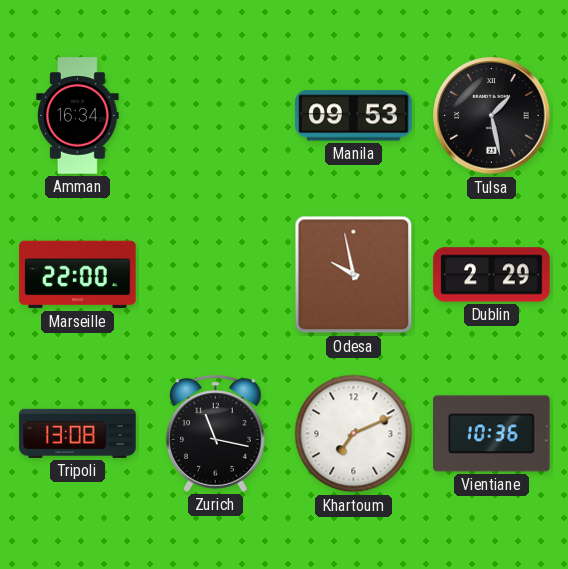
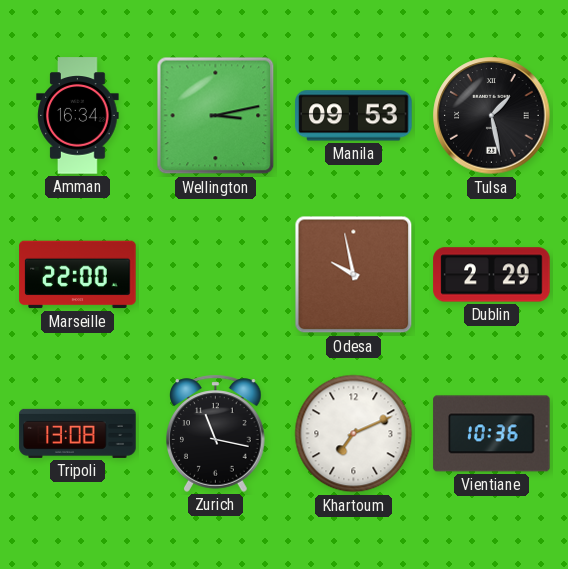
Wellington: none -> 3:13 (216, 116)
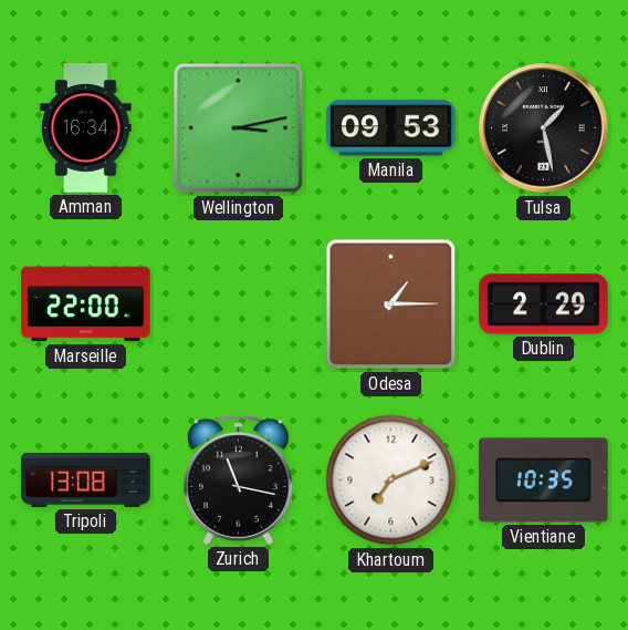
Odesa: 9:58 -> 1:15 (391, 304)
Vientiane: 10:36 -> 10:35 (544, 481)
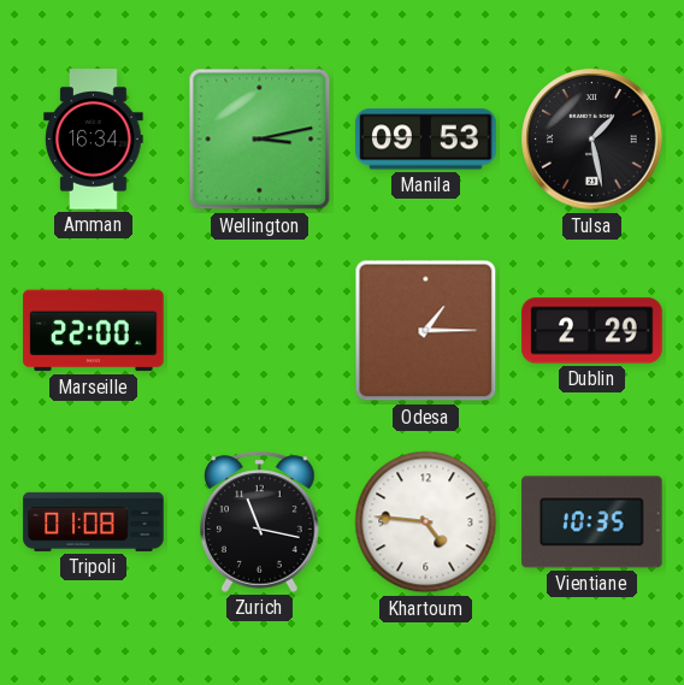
Tripoli: 13:08 -> 01:08 (94, 521)
Khartoum: 7:11 -> 4:46 (426, 522)
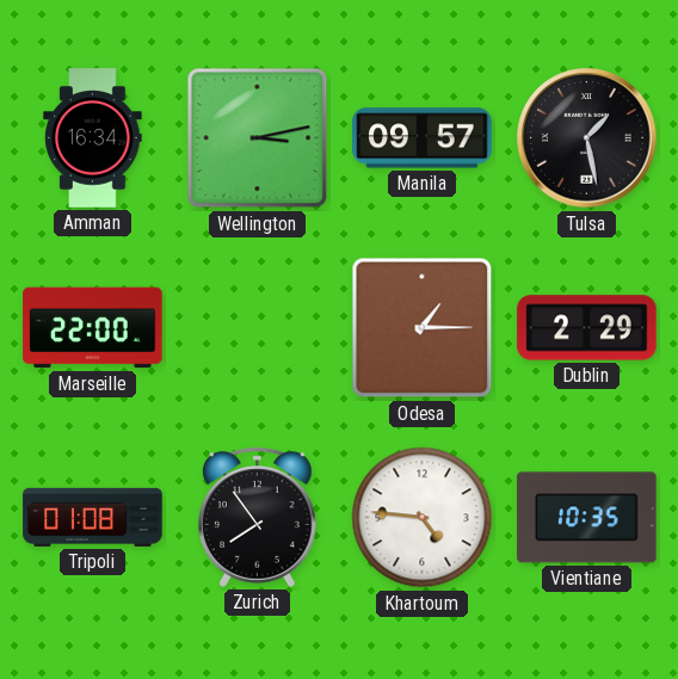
Manila: 09:53 -> 09:57 (423, 138)
Zurich: 11:17 -> 7:54 (258, 517)
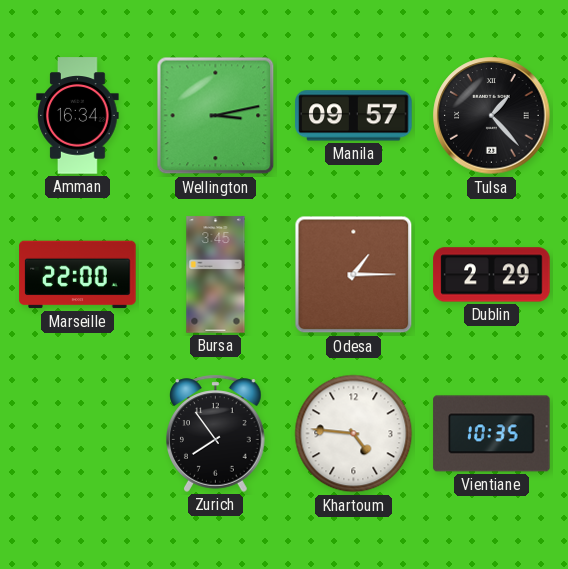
Tulsa: 1:28 -> 1:23 (492, 116)
Bursa: none -> 3:45 (216, 275)
Tripoli: 01:08 -> none (93, 517)
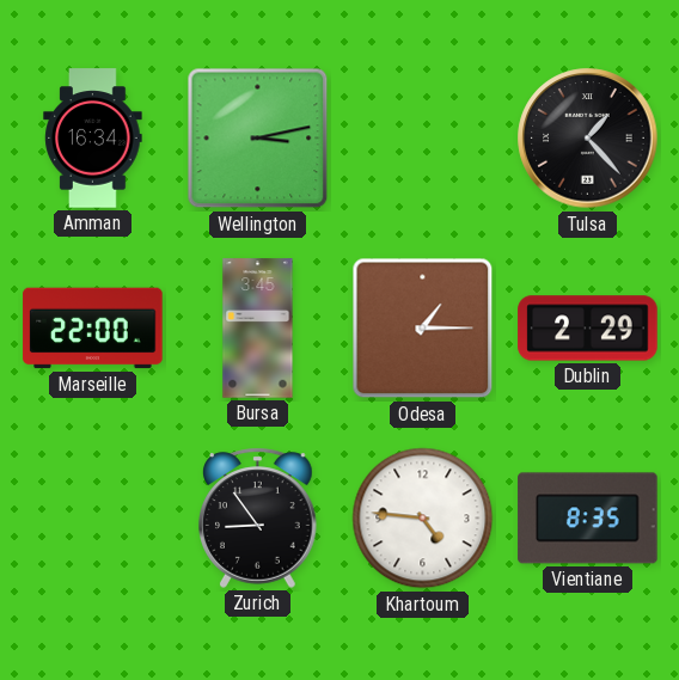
Manila: 09:57 -> none (354, 116)
Zurich: 7:54 -> 8:54 (258, 517)
Vientiane: 10:35 -> 8:35 (588, 519)
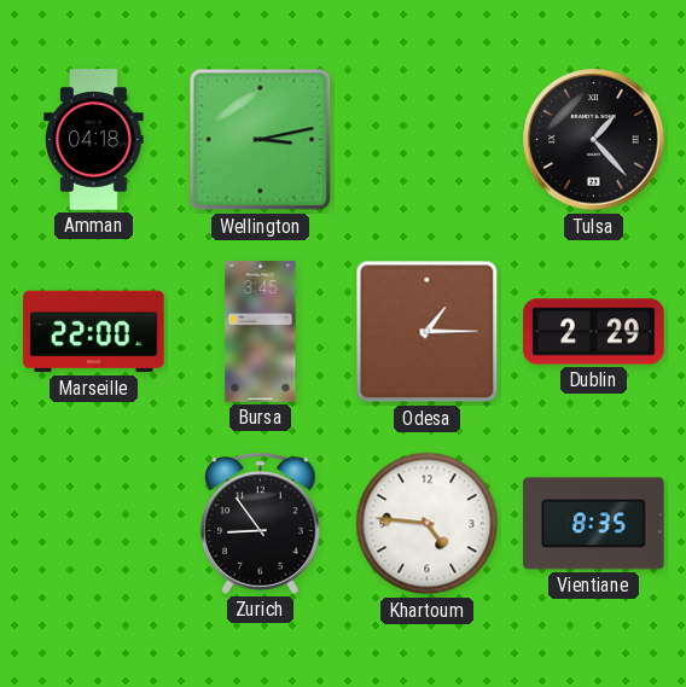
Amman: 16:34 -> 04:18 (94, 140)
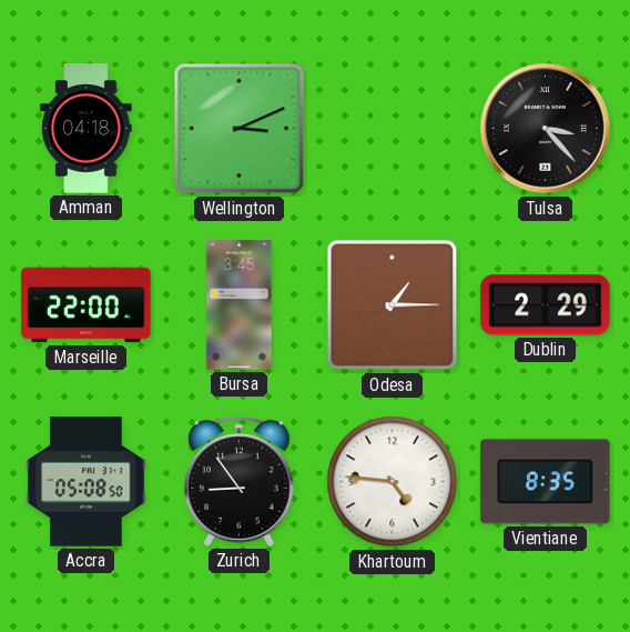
Wellington: 3:13 -> 3:11 (240, 129)
Tulsa: 1:23 -> 3:23 (546, 129)
Accra: none -> 05:08 (87, 482)
